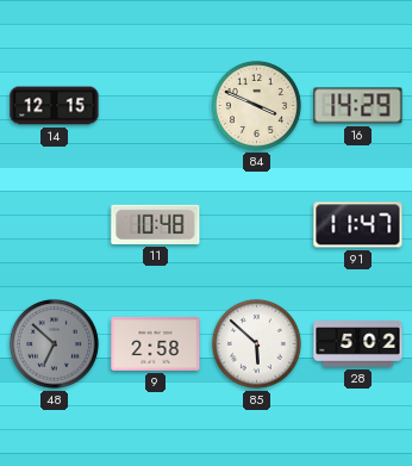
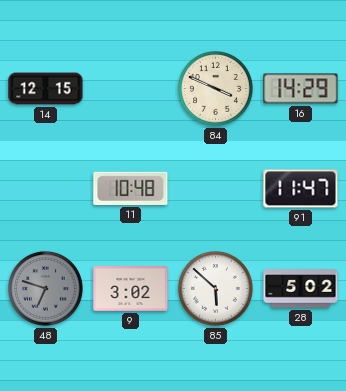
48: 6:52 -> 6:48 (45, 288)
9: 2:58 -> 3:02 (131, 288)
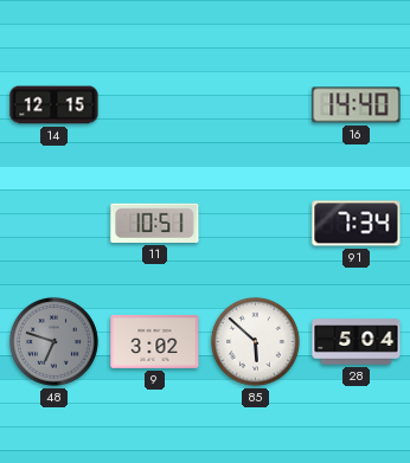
84: 3:49 -> none (215, 88)
16: 14:29 -> 14:40 (357, 105)
11: 10:48 -> 10:51 (155, 223)
91: 11:47 -> 7:34 (357, 224)
28: 5:02 -> 5:04 (357, 342)
